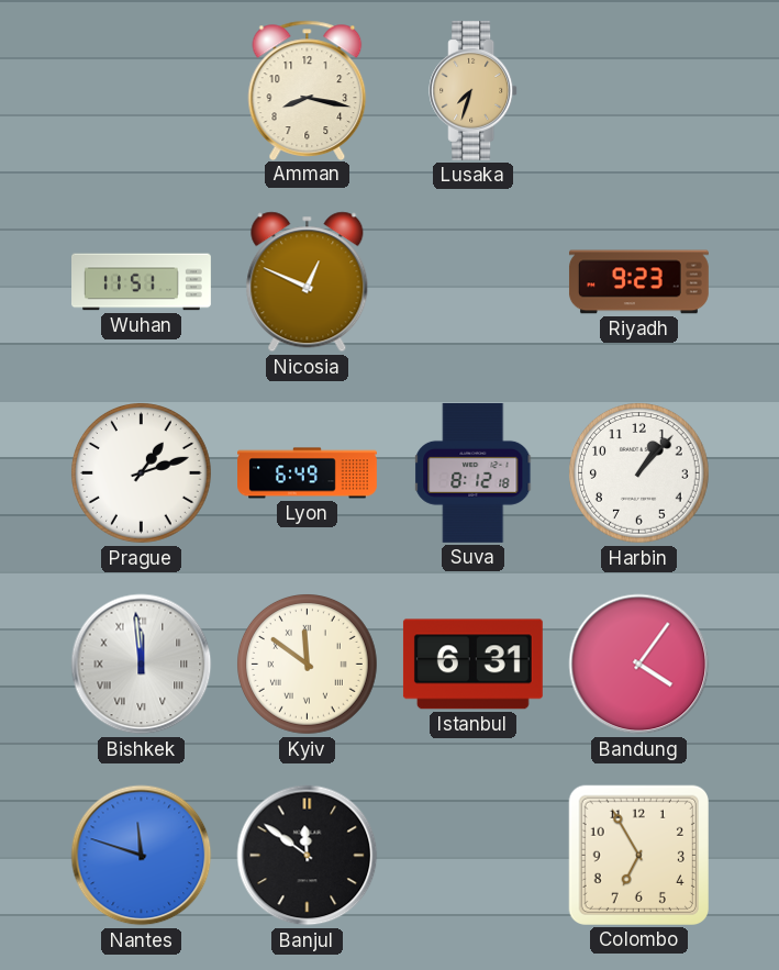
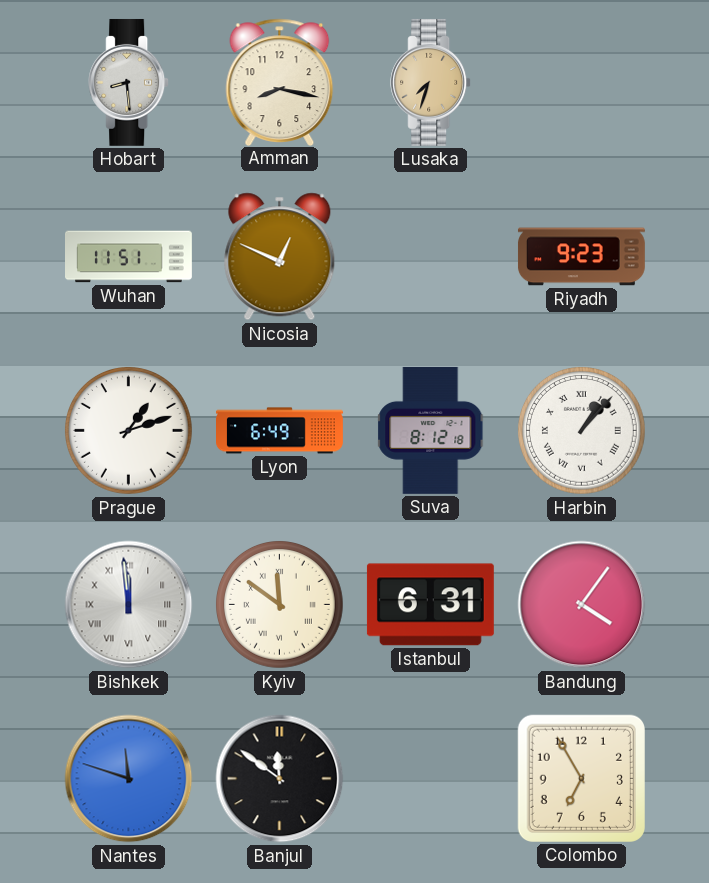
Hobart: none -> 8:29 (129, 82)
Harbin numerals: Arabic -> Roman (582, 431)
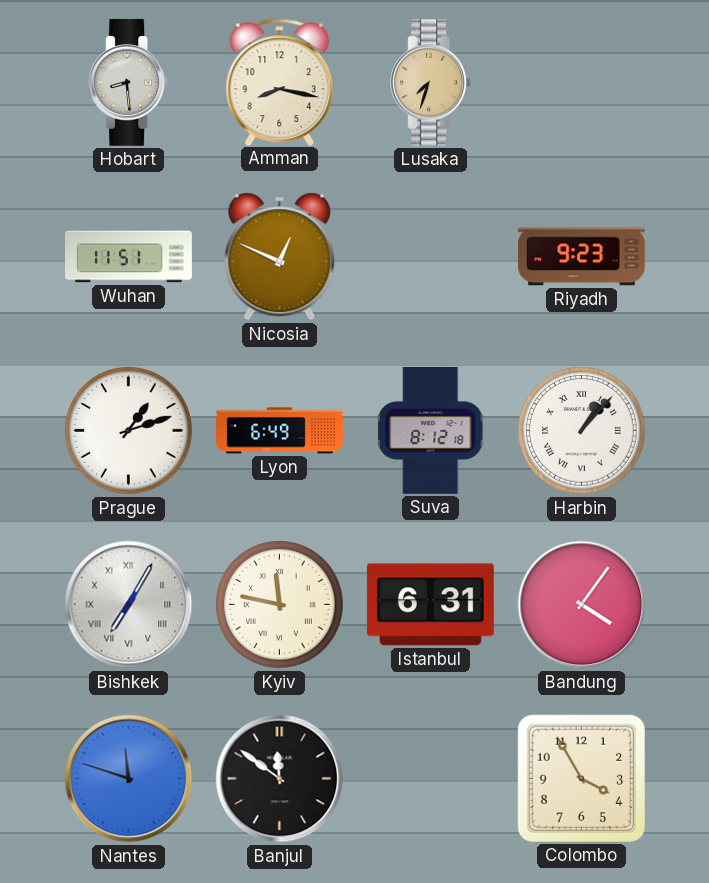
Bishkek: 11:59 -> 7:05 (129, 605)
Kyiv: 11:51 -> 11:47 (280, 605)
Colombo: 6:55 -> 3:55 (581, 778)
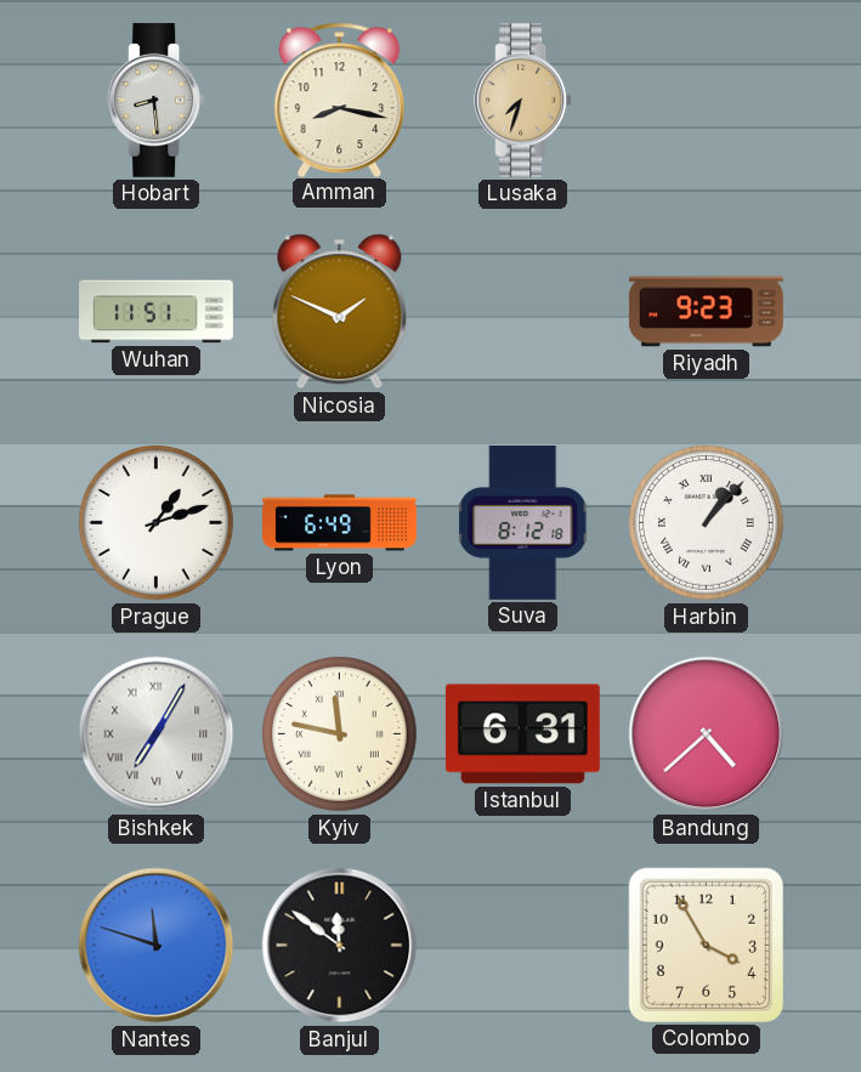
Nicosia: 12:49 -> 1:49 (340, 312)
Bandung: 4:06 -> 4:38 (707, 734)
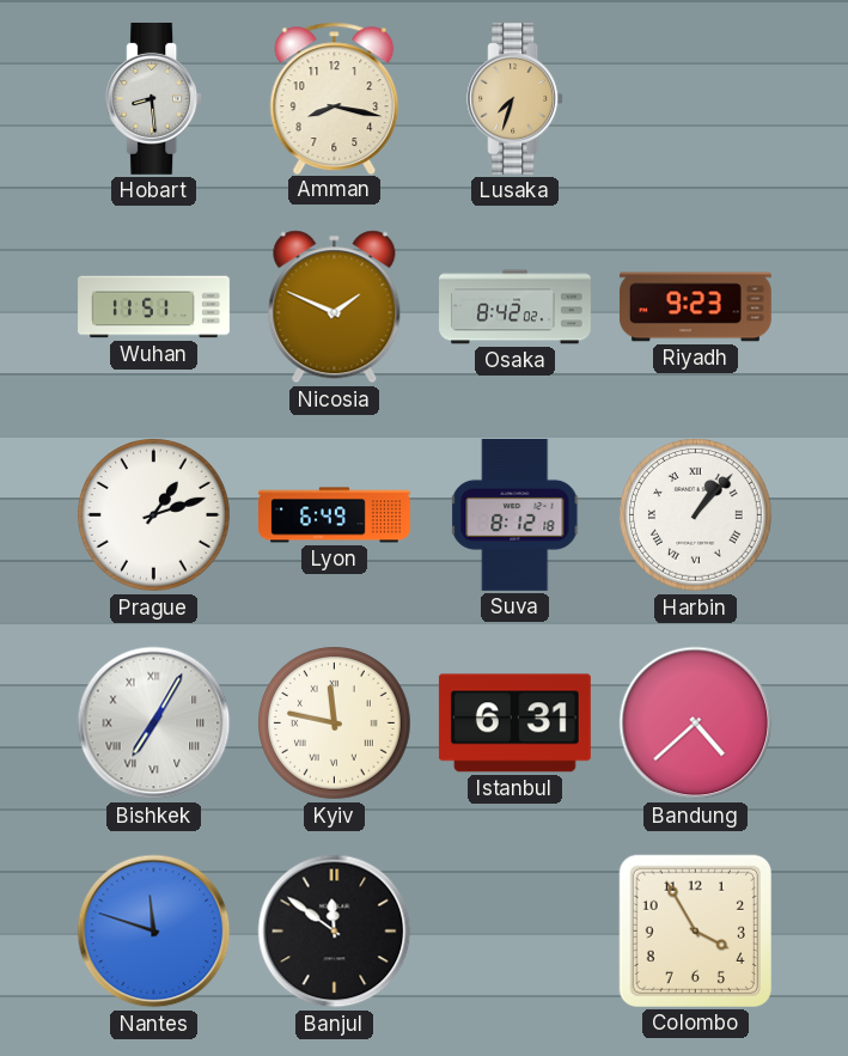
Osaka: none -> 8:42 (515, 307)
